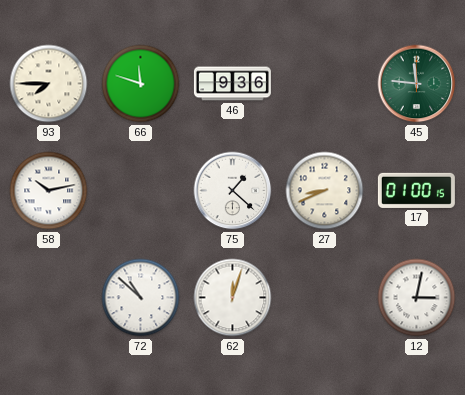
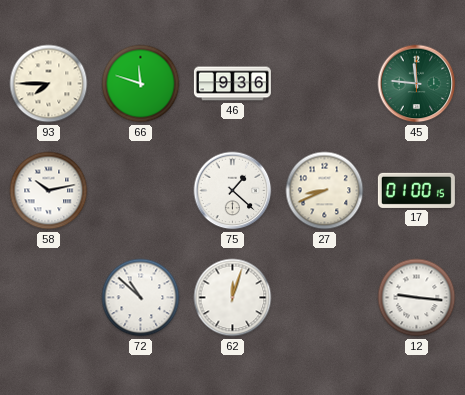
12: 3:02 -> 9:16 (417, 298)
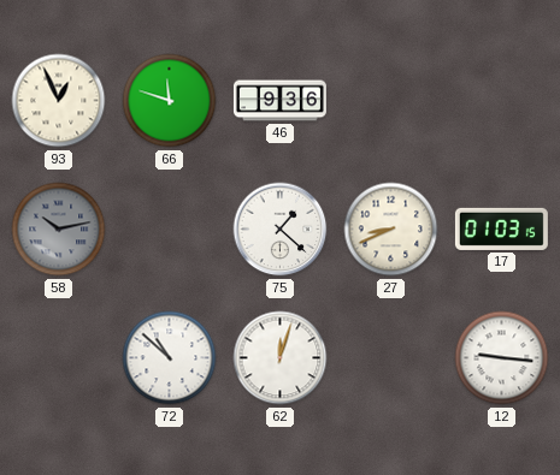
93: 7:45 -> 12:56 (59, 101)
45: 11:46 -> none (417, 84)
58 dial: white -> grey (59, 230)
17: 01:00 -> 01:03 (501, 228)
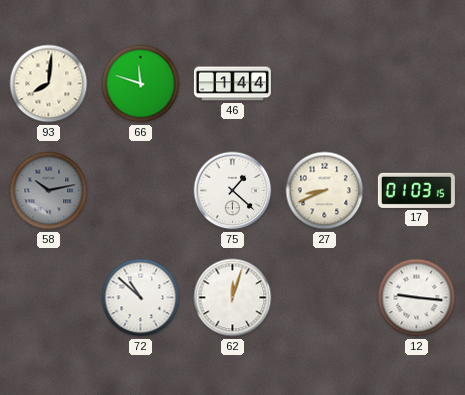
93: 12:56 -> 8:01 (49, 84)
46: 9:36 -> 1:44 (232, 84)
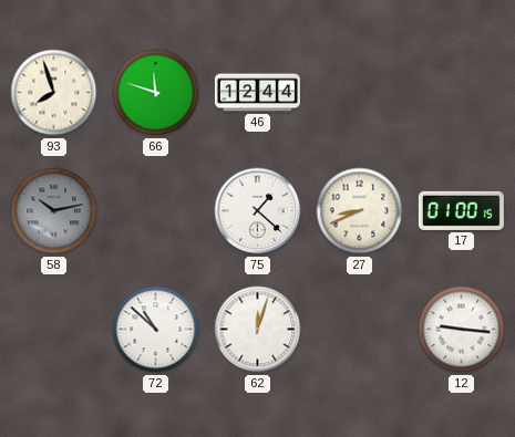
93: 8:01 -> 7:57 (54, 93)
46: 1:44 -> 12:44 (257, 93)
17: 01:03 -> 01:00 (461, 210)
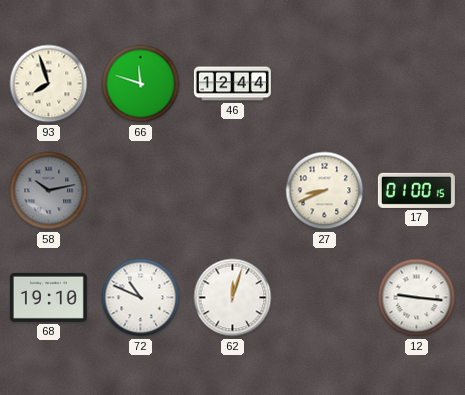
75: 1:22 -> none (258, 211)
68: none -> 19:10 (48, 297)
72: 10:52 -> 10:49 (141, 298)
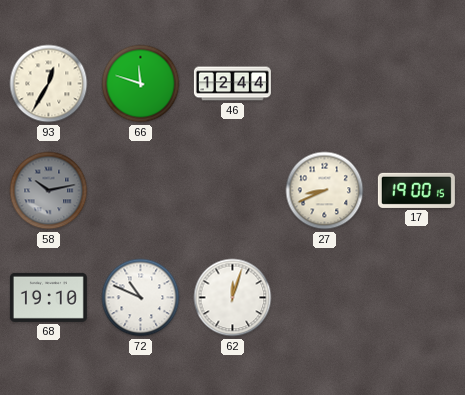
93: 7:57 -> 12:35 (49, 84)
17: 01:00 -> 19:00 (416, 190)
12: 9:16 -> none (417, 298)
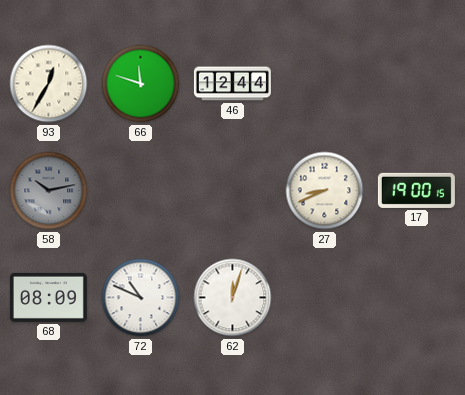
68: 19:10 -> 08:09 (48, 297)
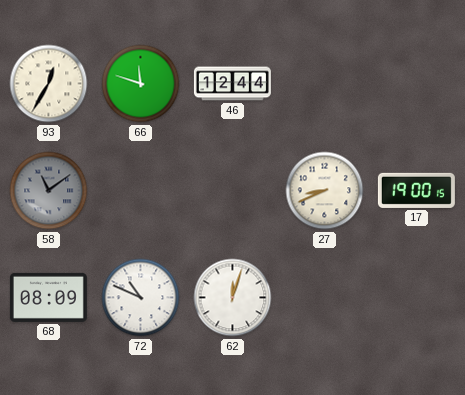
58: 10:13 -> 11:09 (49, 191)
